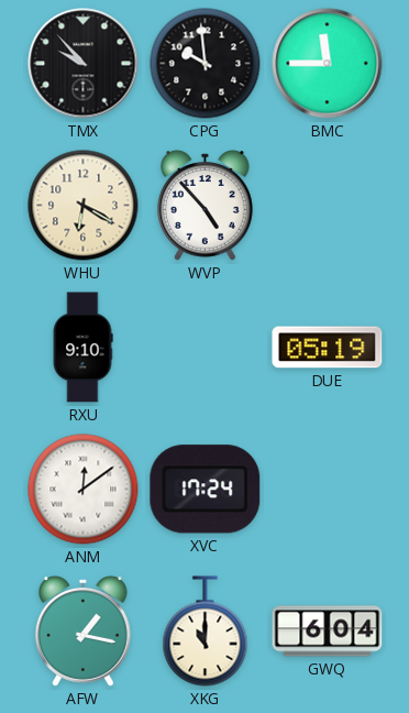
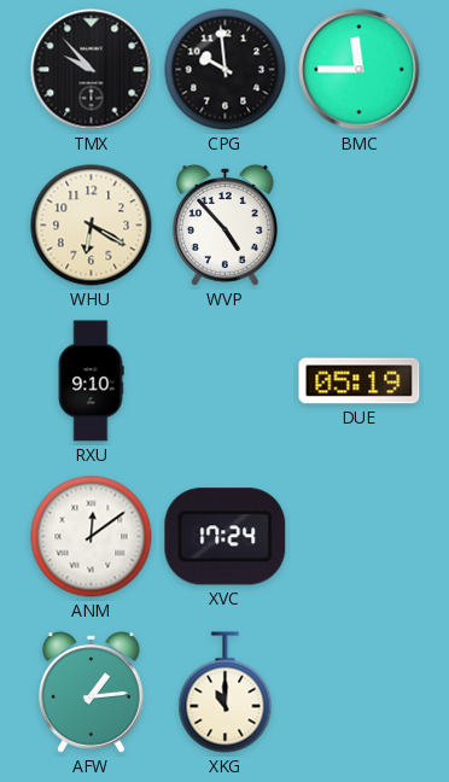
AFW: 1:17 -> 1:14 (92, 693)
GWQ: 6:04 -> none (328, 632)
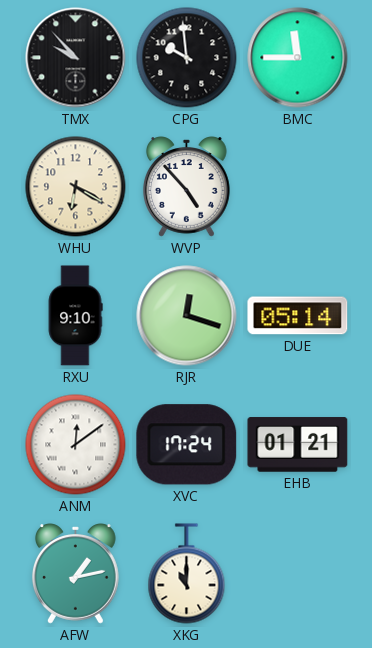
RJR: none -> 12:18 (187, 316)
DUE: 05:19 -> 05:14 (298, 316)
EHB: none -> 01:21 (298, 445)
AFW: 1:14 -> 1:13 (76, 574)
